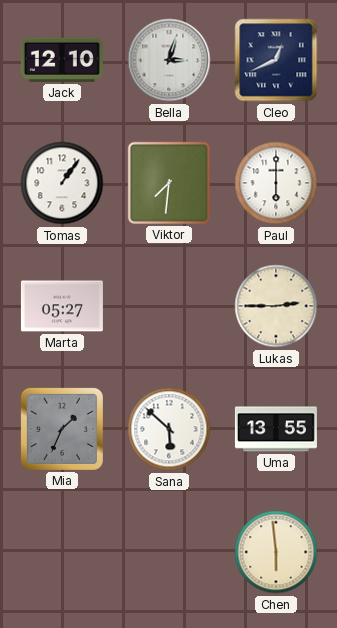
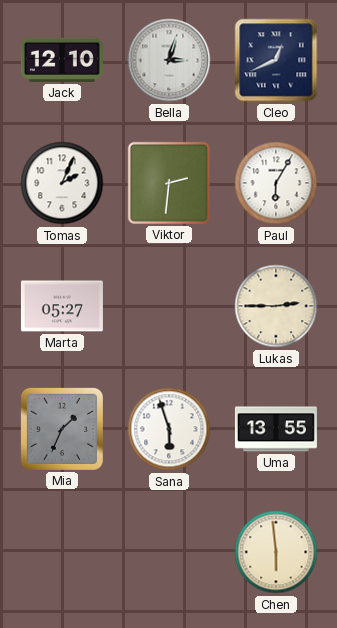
Tomas: 1:06 -> 2:04 (62, 183)
Viktor: 7:31 -> 2:31 (169, 183)
Paul: 6:00 -> 6:05 (276, 183)
Sana: 5:52 -> 5:57 (169, 429)
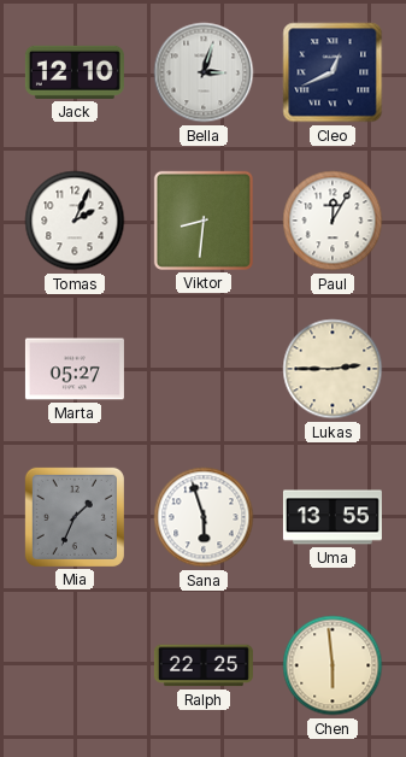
Viktor: 2:31 -> 8:31 (204, 221)
Paul: 6:05 -> 12:05 (333, 221)
Ralph: none -> 22:25 (204, 665)
